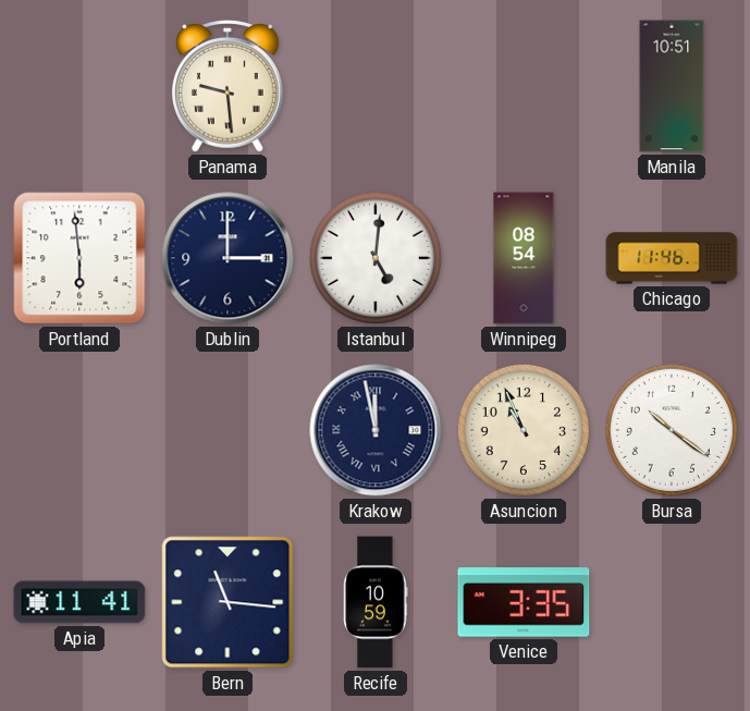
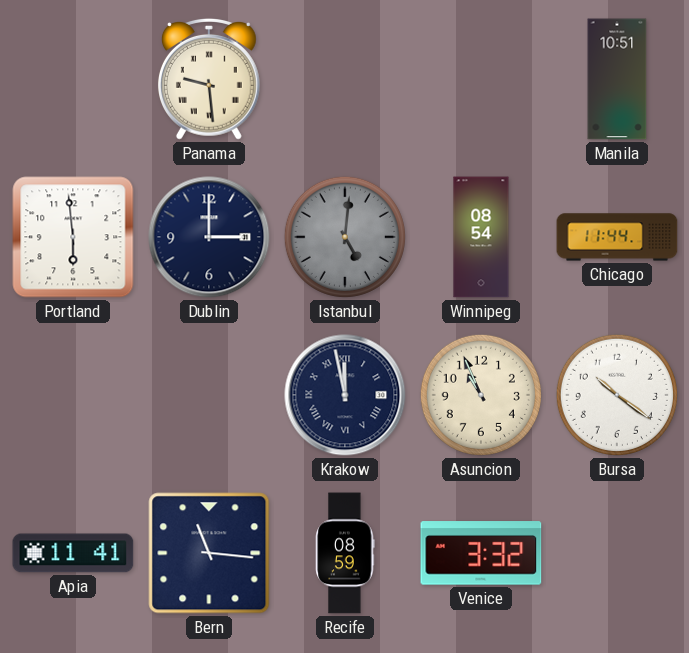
Istanbul dial: white -> grey (345, 237)
Chicago: 11:46 -> 11:44 (617, 237)
Recife: 10:59 -> 08:59 (345, 553)
Venice: 3:35 -> 3:32 (481, 553)
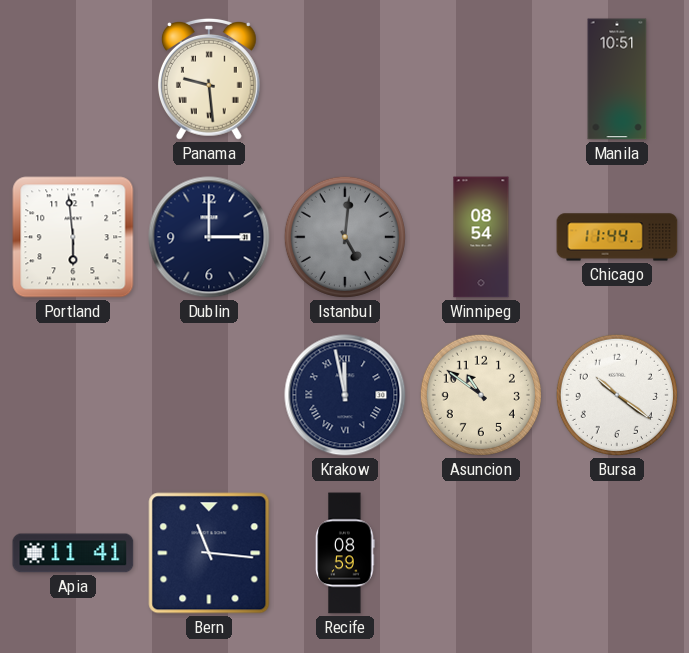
Asuncion: 10:56 -> 10:51 (481, 395)
Venice: 3:32 -> none (481, 553)
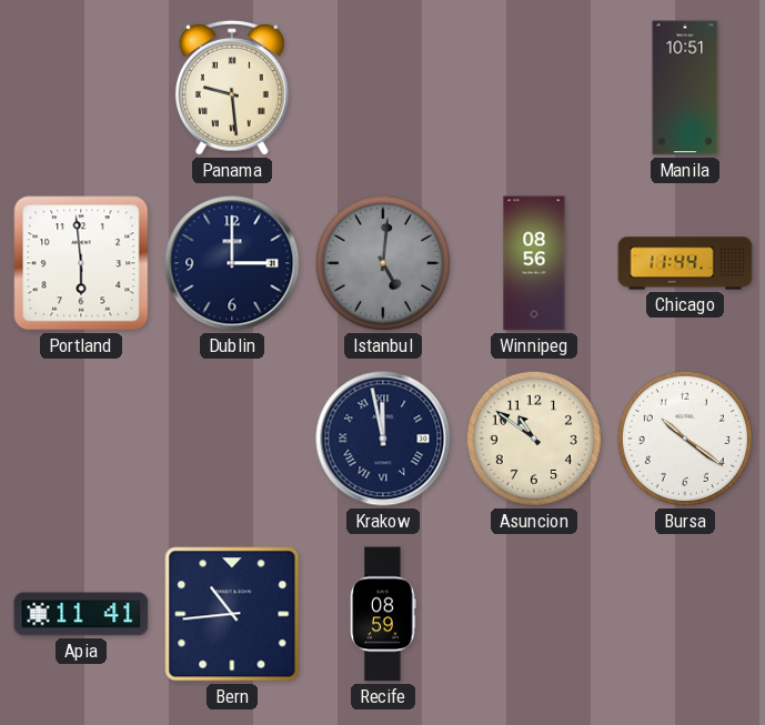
Winnipeg: 08:54 -> 08:56 (534, 263)
Bern: 11:16 -> 10:44 (232, 614)
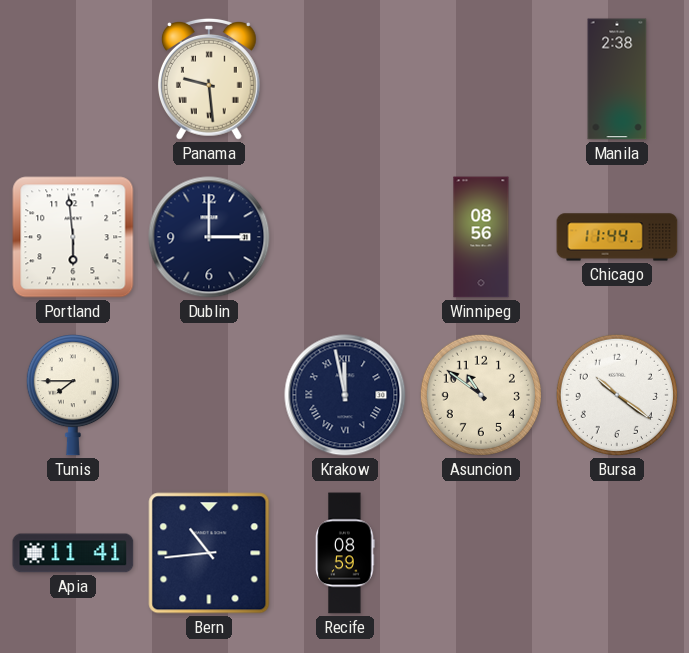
Manila: 10:51 -> 2:38 (617, 79)
Istanbul: 5:01 -> none (383, 263)
Tunis: none -> 7:45 (73, 395)
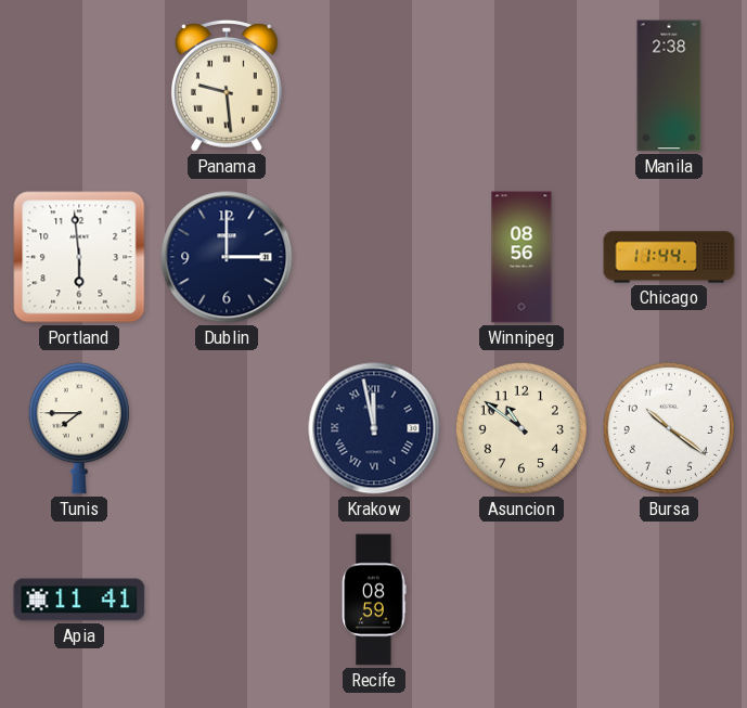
Bern: 10:44 -> none (209, 553)
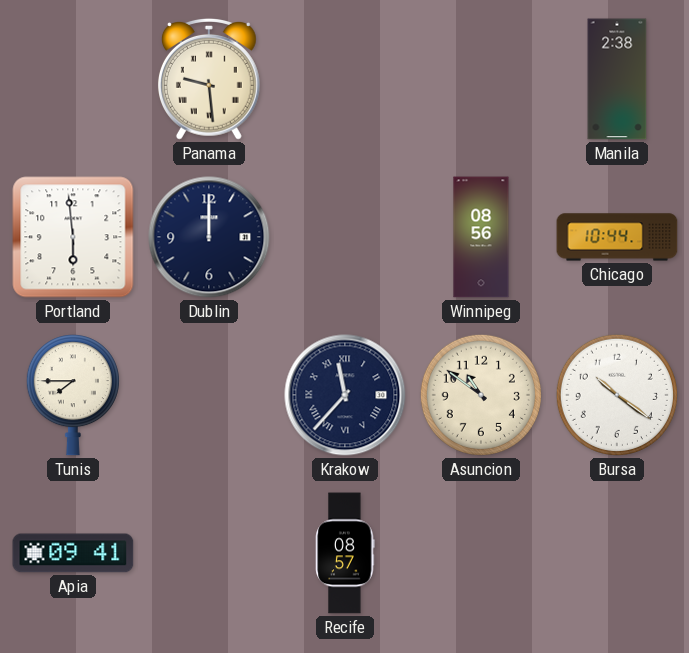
Dublin: 3:00 -> 12:00 (209, 237)
Chicago: 11:44 -> 10:44 (617, 237)
Krakow: 11:58 -> 11:37 (345, 395)
Apia: 11:41 -> 09:41 (73, 553)
Recife: 08:59 -> 08:57 (345, 553)
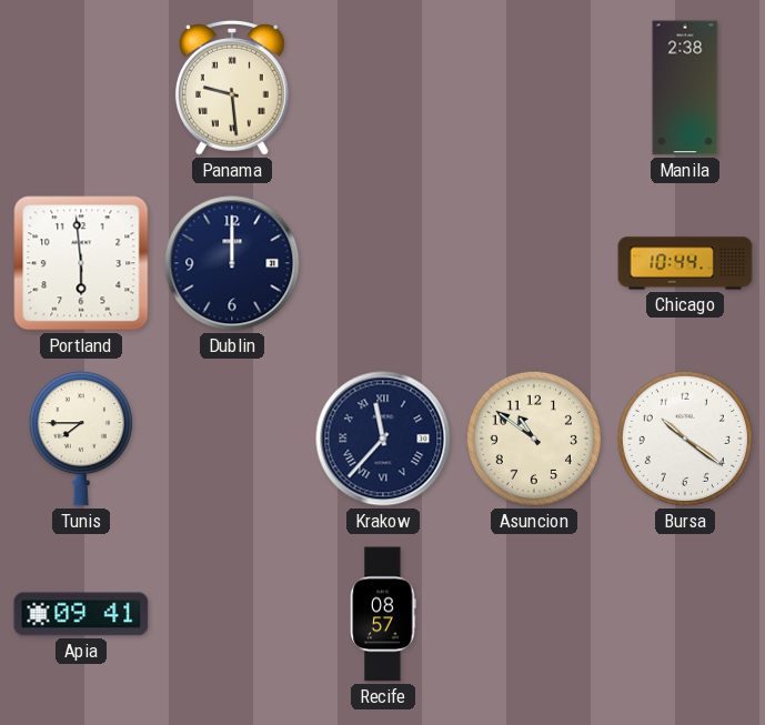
Winnipeg: 08:56 -> none (481, 237)
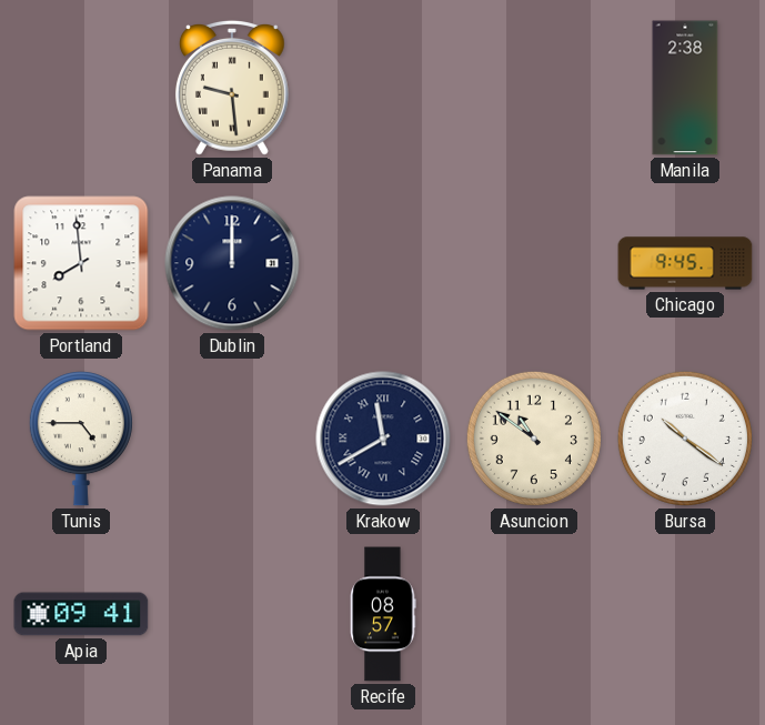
Portland: 5:59 -> 7:59 (81, 263)
Chicago: 10:44 -> 9:45 (685, 263)
Tunis: 7:45 -> 4:45 (81, 439)
Krakow: 11:37 -> 11:40 (383, 439)
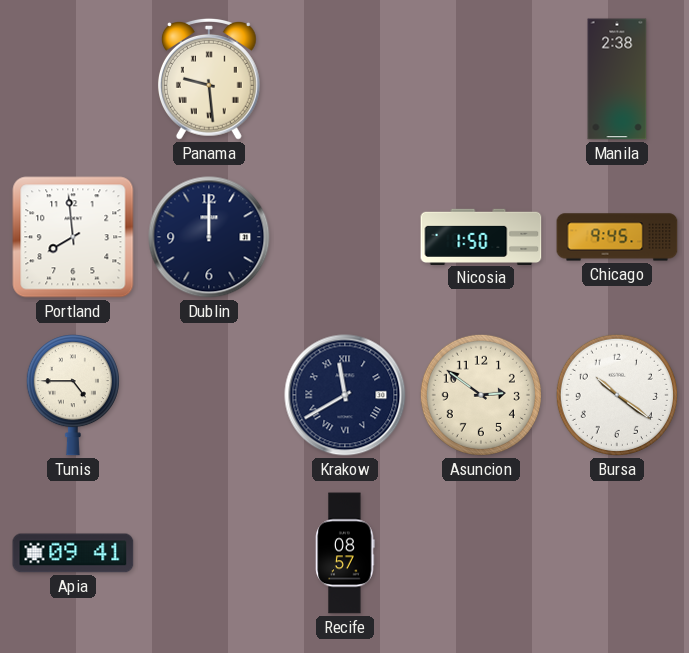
Nicosia: none -> 1:50 (481, 236)
Asuncion: 10:51 -> 2:51 (481, 395)
